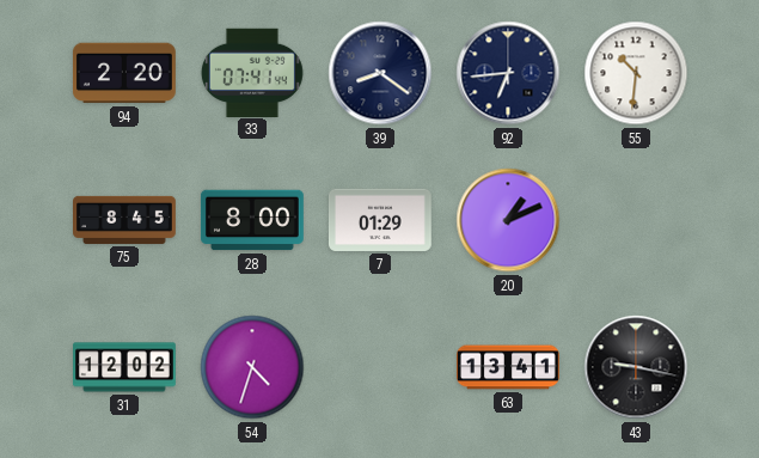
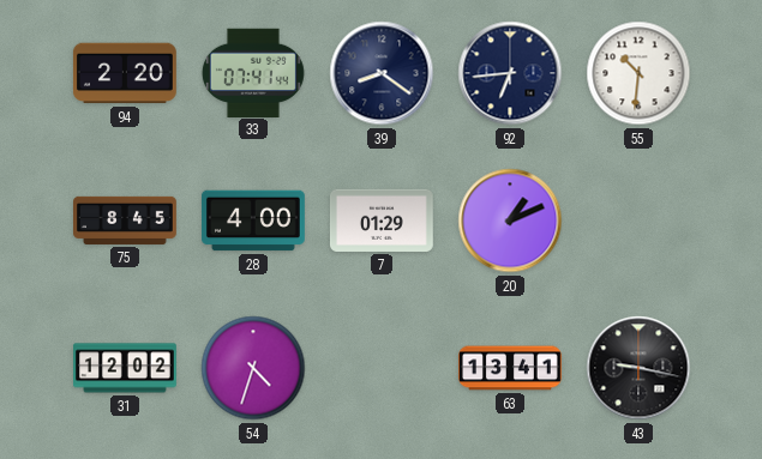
28: 8:00 -> 4:00 (254, 221)
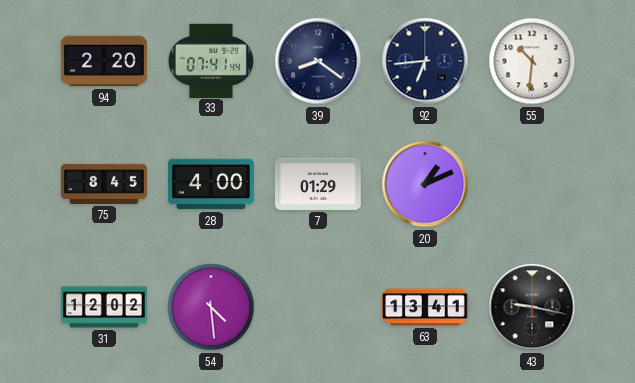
54: 4:33 -> 4:29 (211, 307)
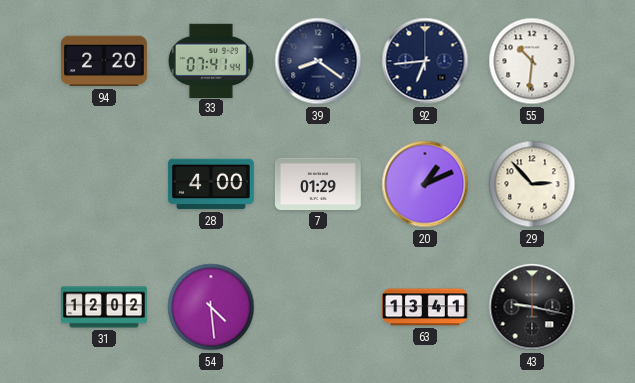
75: 8:45 -> none (105, 184)
29: none -> 2:53 (532, 184)
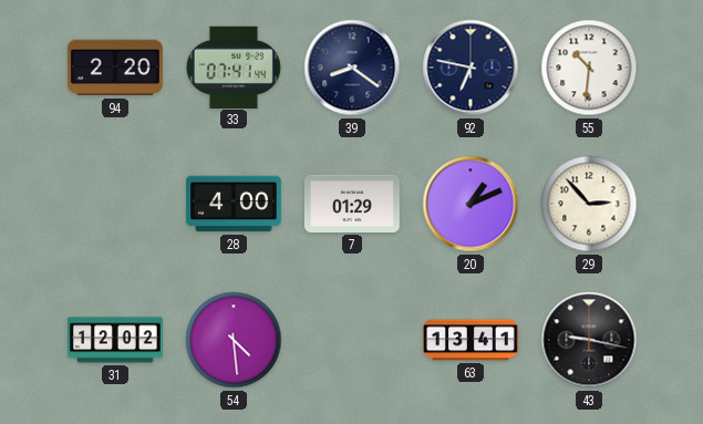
92: 6:44 -> 6:47 (471, 68)
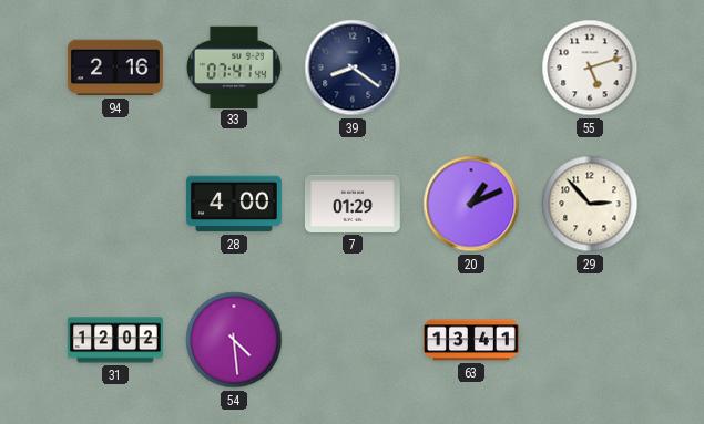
94: 2:20 -> 2:16 (115, 68)
92: 6:47 -> none (471, 68)
55: 10:31 -> 5:12 (590, 68)
43: 9:17 -> none (589, 340)
